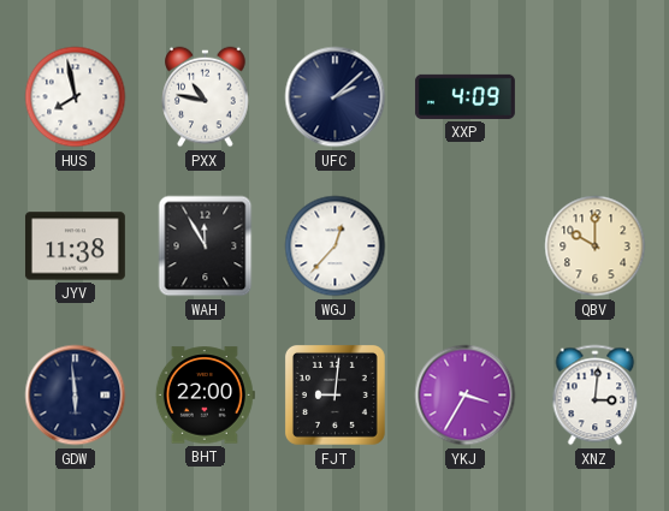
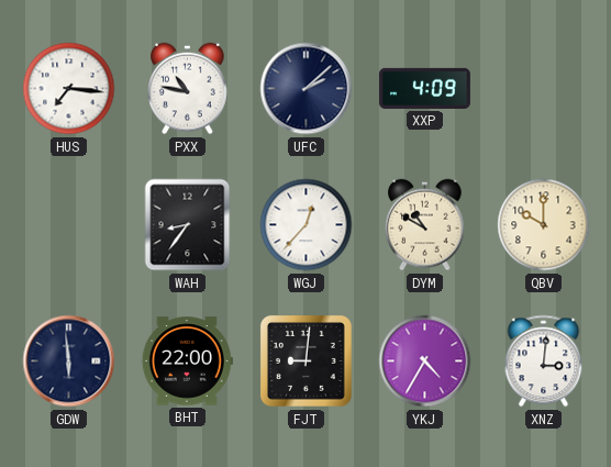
HUS: 7:58 -> 7:16 (69, 89)
JYV: 11:38 -> none (75, 246)
WAH: 11:55 -> 8:36 (188, 225)
DYM: none -> 10:50 (425, 225)
YKJ: 3:35 -> 4:35 (425, 362)
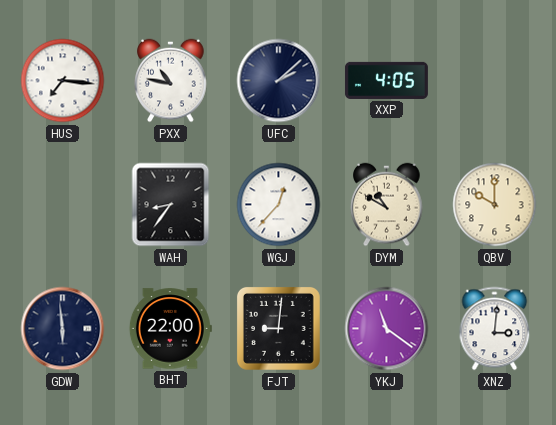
XXP: 4:09 -> 4:05 (386, 80)
YKJ: 4:35 -> 11:21 (387, 329)
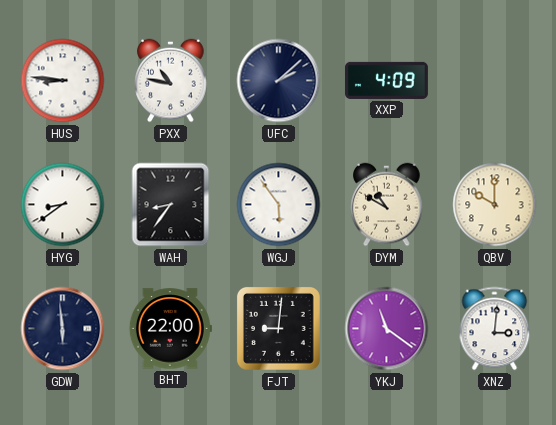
HUS: 7:16 -> 8:46 (63, 81)
XXP: 4:05 -> 4:09 (386, 80)
HYG: none -> 8:39 (63, 205)
WGJ: 12:37 -> 5:54 (279, 205)
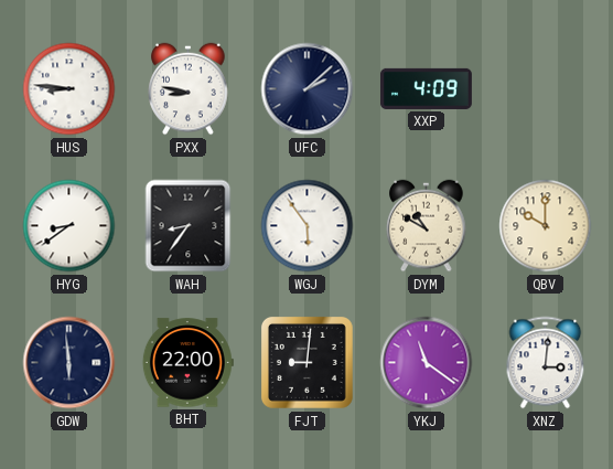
PXX: 10:47 -> 8:47 (189, 89)
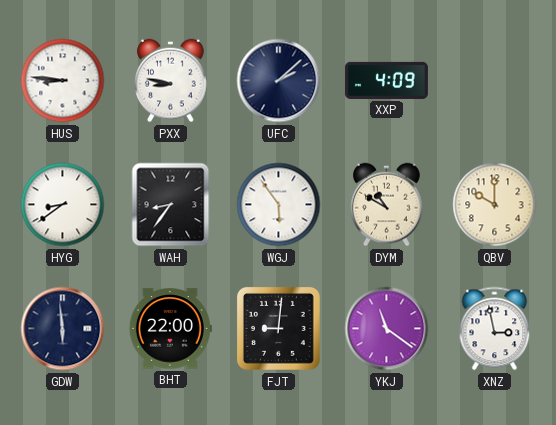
XNZ: 3:01 -> 2:58 (495, 329)
